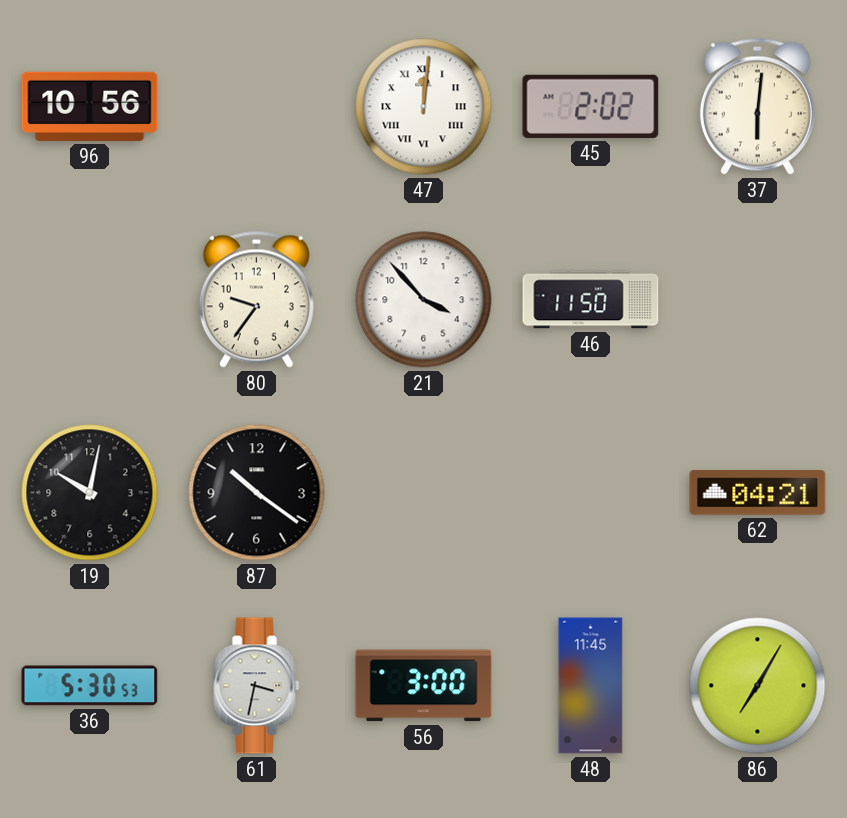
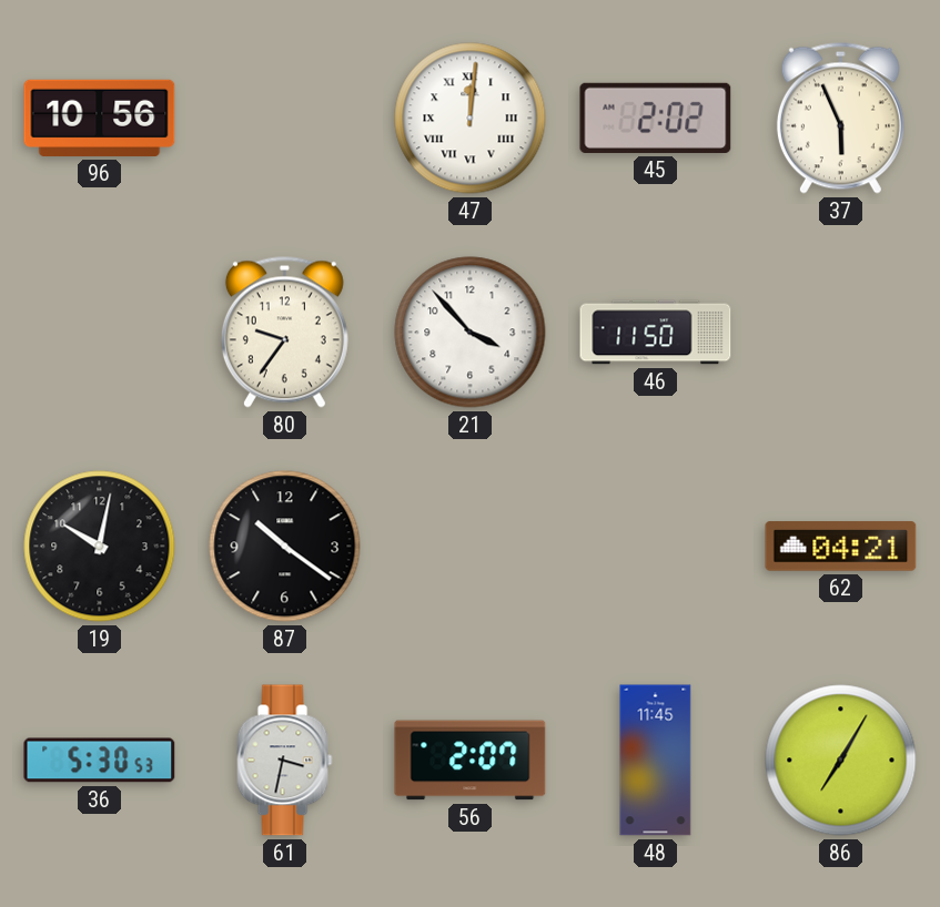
37: 6:01 -> 5:56 (840, 118)
56: 3:00 -> 2:07 (471, 761)
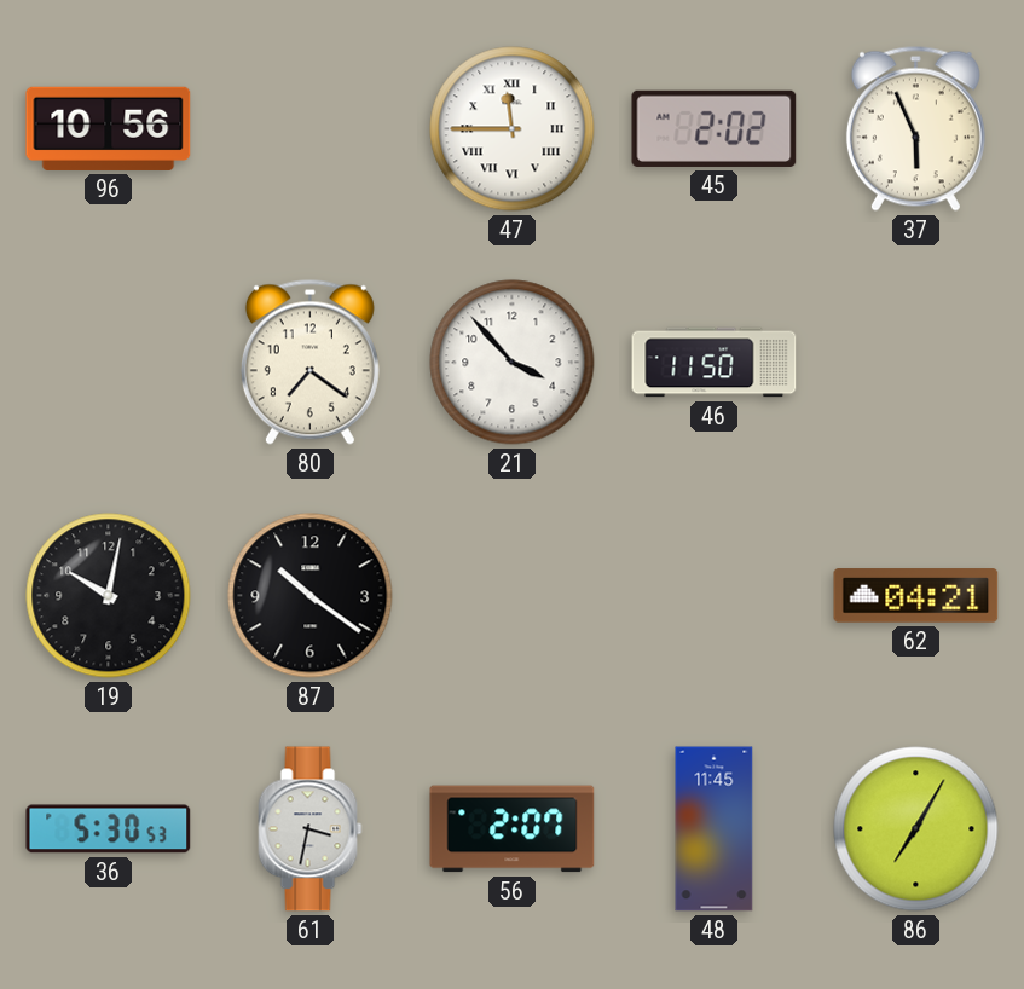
47: 12:01 -> 11:45 (513, 129)
80: 9:36 -> 7:21 (309, 362)
